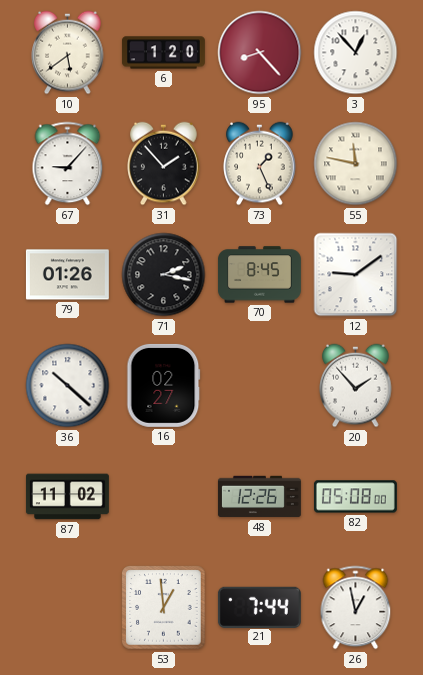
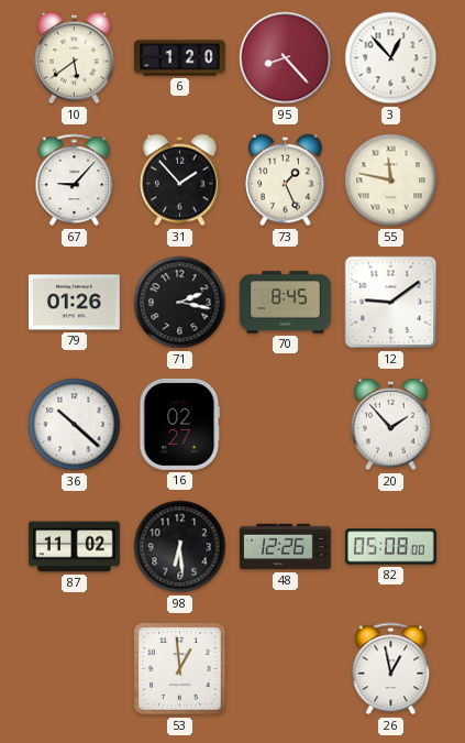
98: none -> 6:29 (180, 547)
21: 7:44 -> none (259, 607)
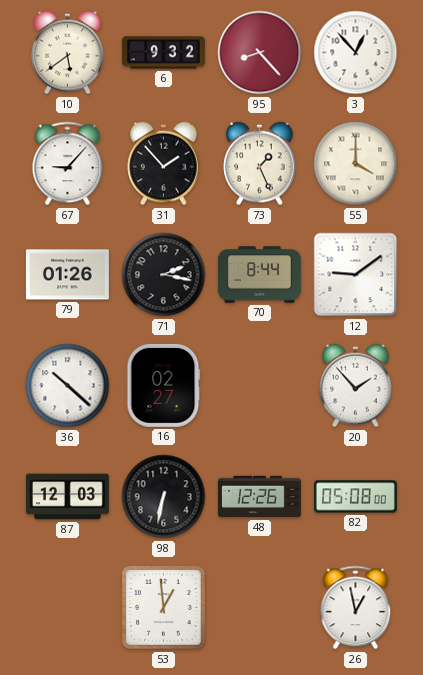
6: 1:20 -> 9:32 (163, 53)
55: 11:47 -> 4:00 (356, 164)
70: 8:45 -> 8:44 (259, 275)
87: 11:02 -> 12:03 (67, 497)
98: 6:29 -> 6:32 (164, 497)
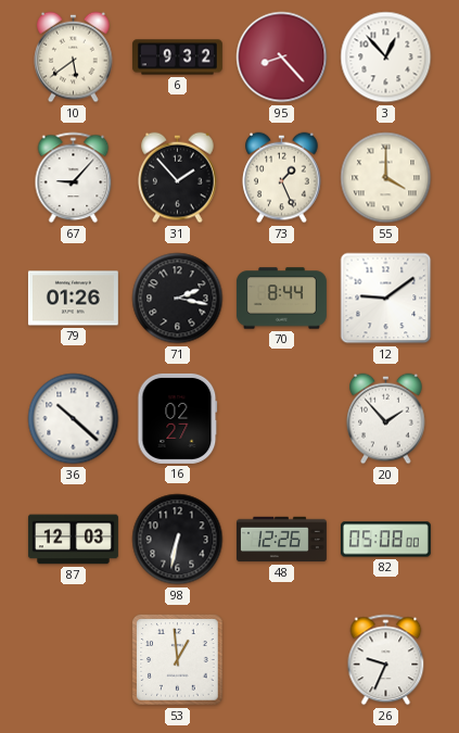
26: 12:58 -> 9:34 (386, 660)
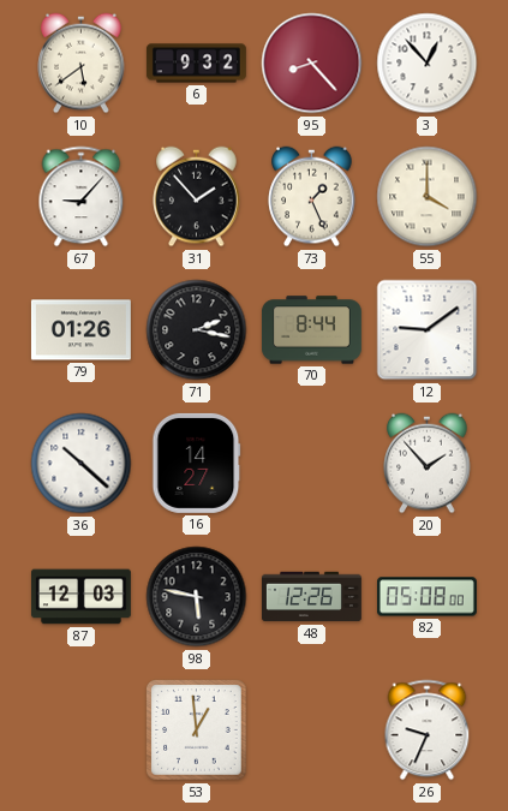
16: 02:27 -> 14:27 (197, 463)
98: 6:32 -> 5:47 (197, 597)
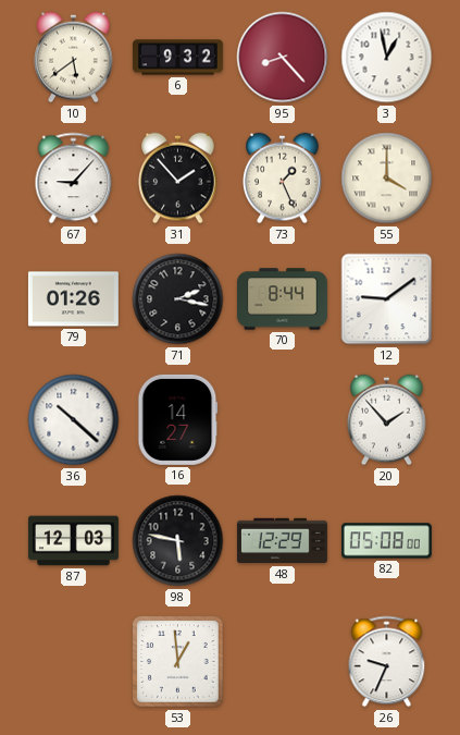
3: 12:53 -> 12:58 (387, 58)
48: 12:26 -> 12:29 (282, 541)
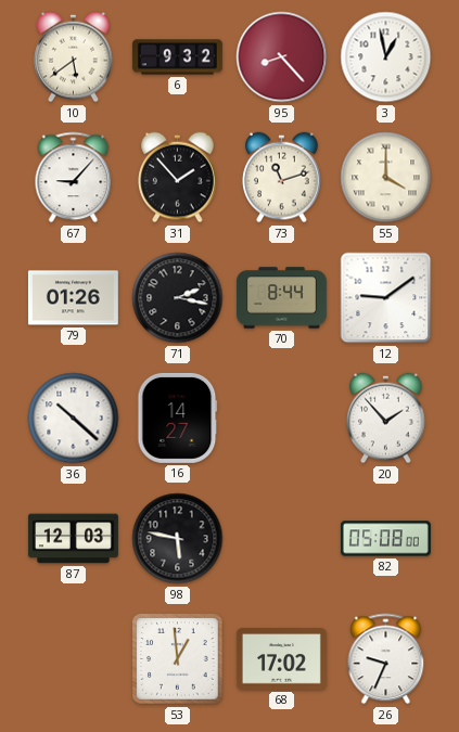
73: 1:26 -> 11:12 (282, 178)
48: 12:29 -> none (282, 541)
68: none -> 17:02 (281, 659)
